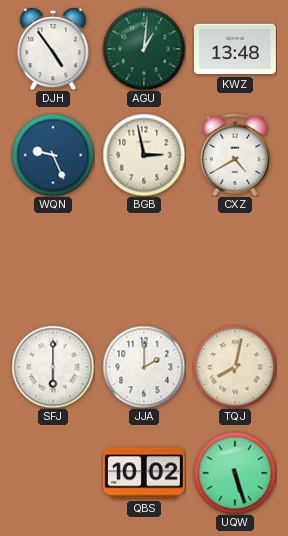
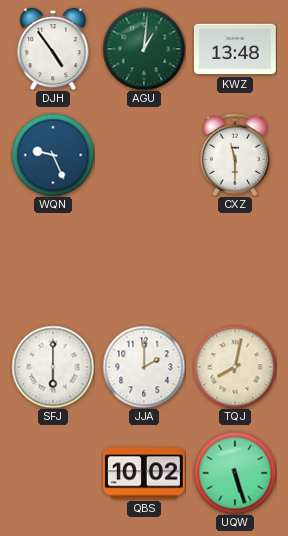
BGB: 2:58 -> none (144, 155)
CXZ: 4:40 -> 11:30 (234, 155)
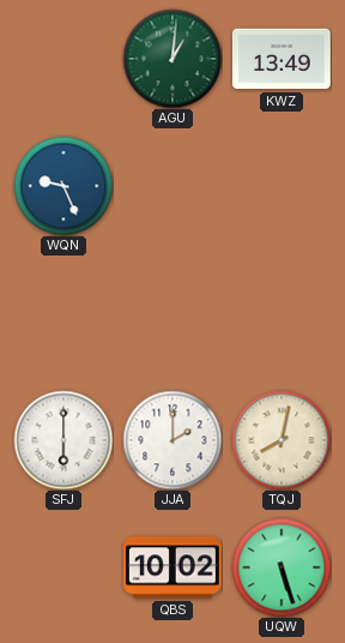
DJH: 4:54 -> none (53, 49)
KWZ: 13:48 -> 13:49 (282, 59)
CXZ: 11:30 -> none (234, 155)
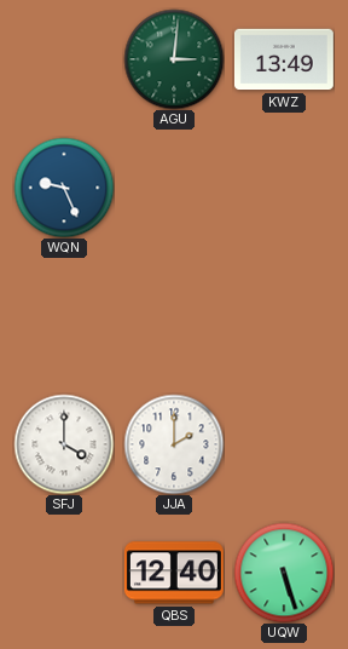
AGU: 1:01 -> 3:01 (174, 59)
SFJ: 6:00 -> 4:00 (64, 444)
TQJ: 8:02 -> none (282, 440)
QBS: 10:02 -> 12:40 (174, 573)
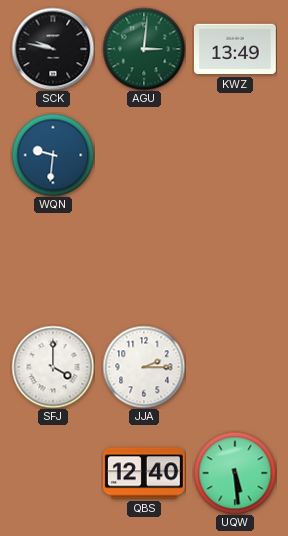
SCK: none -> 9:47 (53, 49)
WQN: 9:26 -> 9:31 (53, 155)
JJA: 2:00 -> 2:15 (144, 367)
UQW: 5:27 -> 5:29 (235, 473)
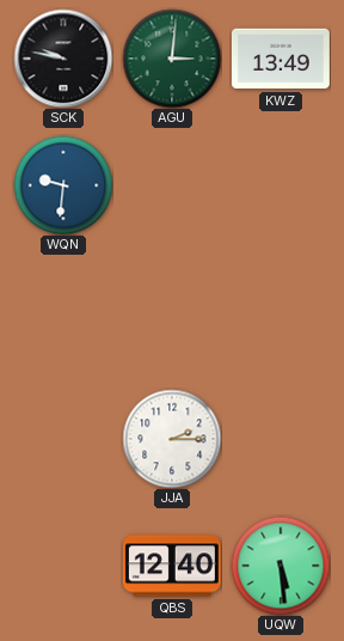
SFJ: 4:00 -> none (53, 367)
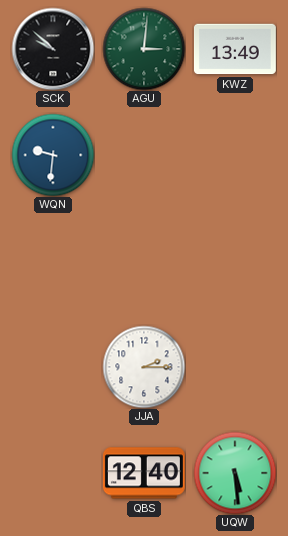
SCK: 9:47 -> 9:52 (53, 49)
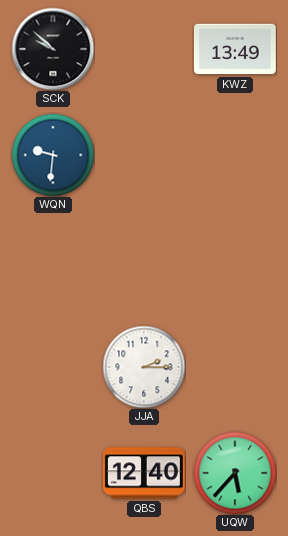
AGU: 3:01 -> none (144, 49)
UQW: 5:29 -> 5:37 (235, 473)
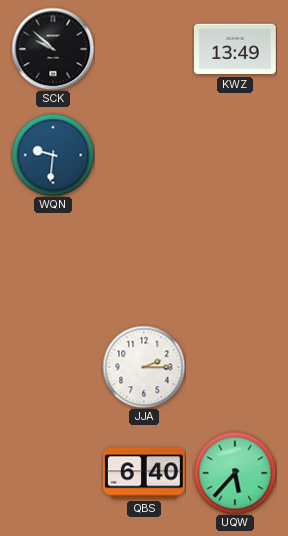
QBS: 12:40 -> 6:40 (144, 473)
